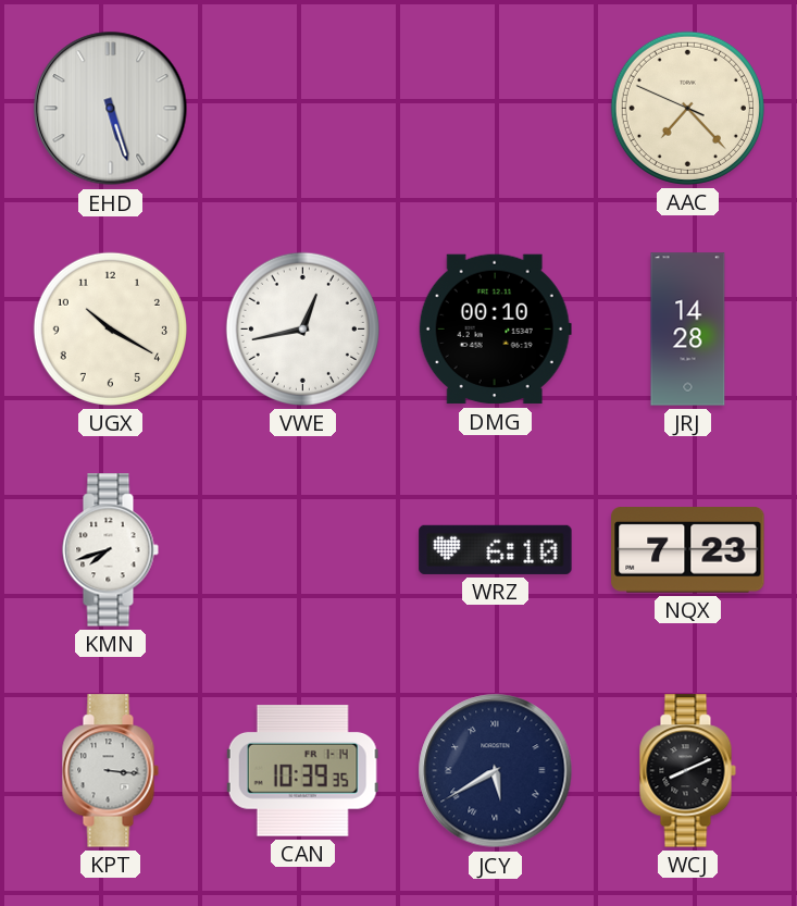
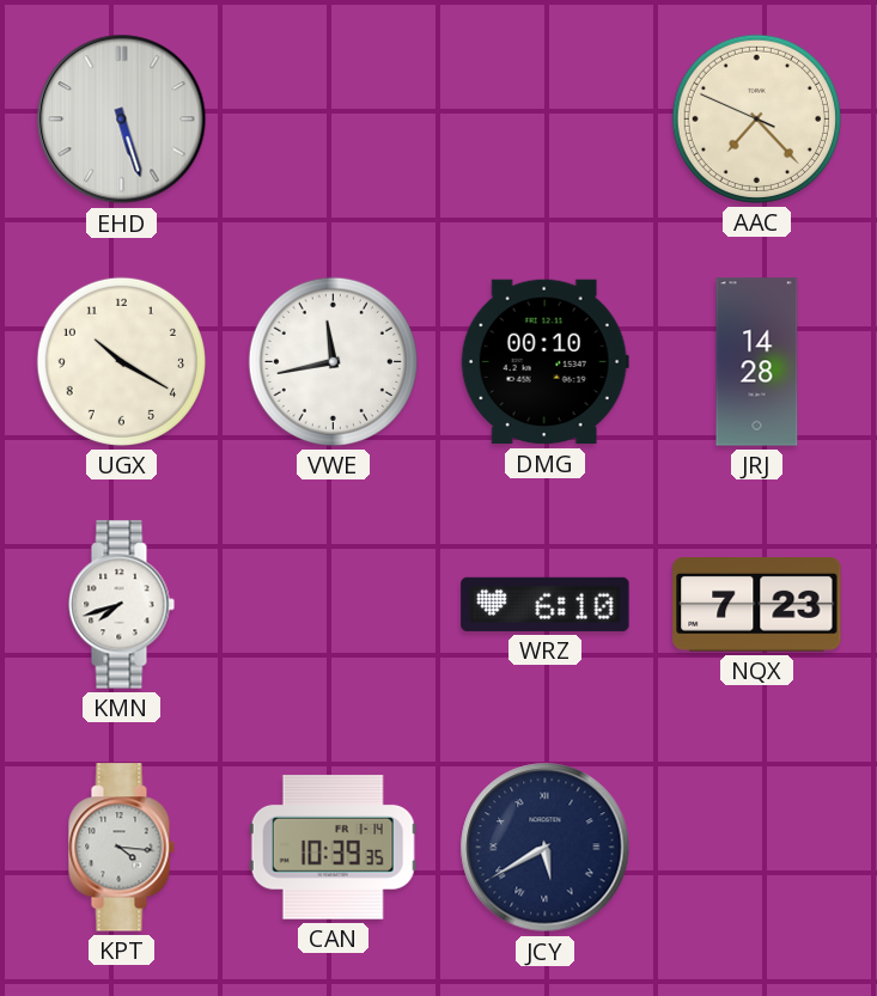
VWE: 12:43 -> 11:43 (333, 361)
KPT: 3:16 -> 4:16 (121, 848)
WCJ: 8:11 -> none (687, 771)
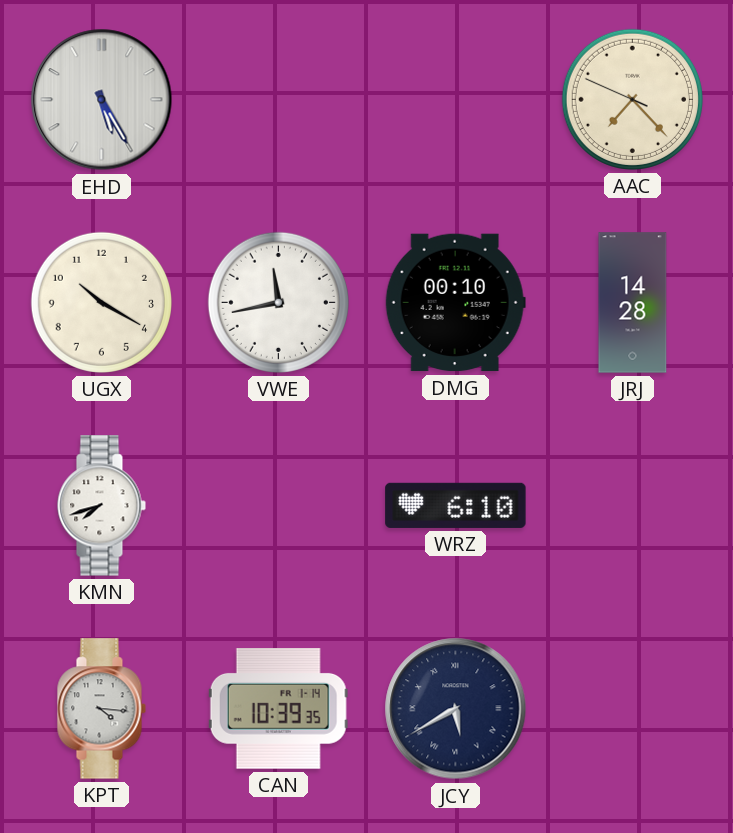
EHD: 5:27 -> 5:25 (102, 100)
NQX: 7:23 -> none (757, 605)
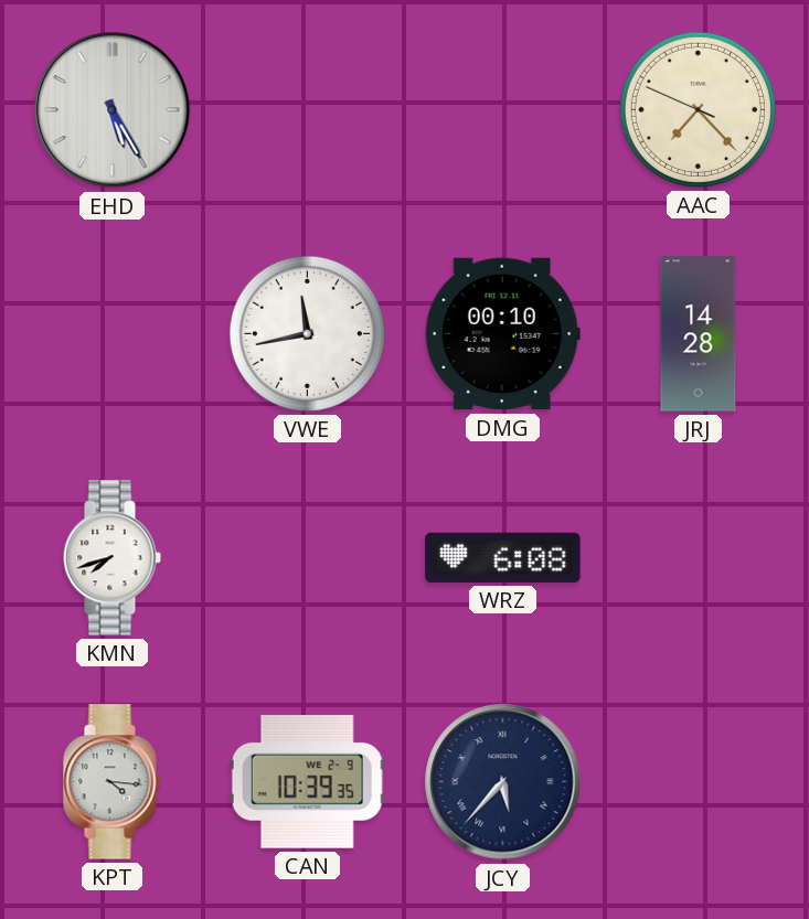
UGX: 10:20 -> none (101, 302)
WRZ: 6:10 -> 6:08 (503, 557)
CAN date: FR 1-14 -> WE 2-9 (307, 782)
JCY: 5:40 -> 5:37 (503, 782)
